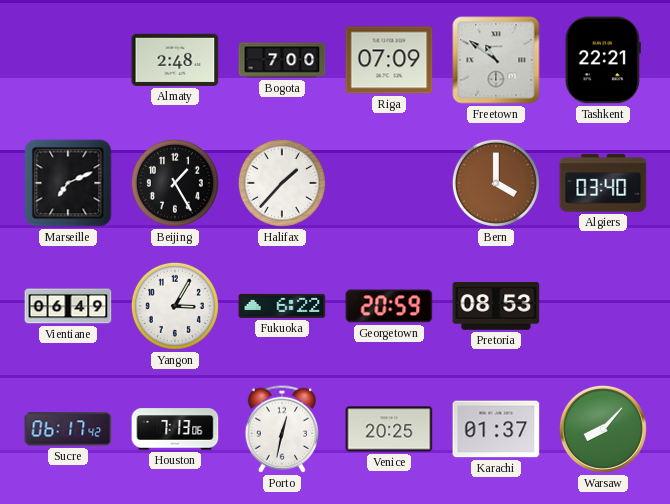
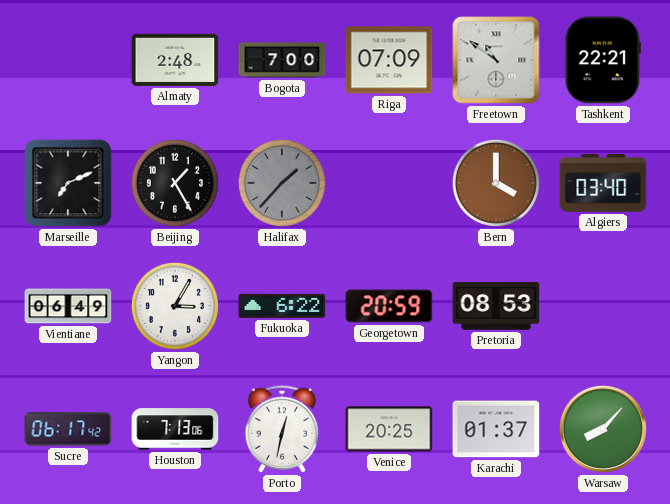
Halifax dial: white -> grey (282, 183)
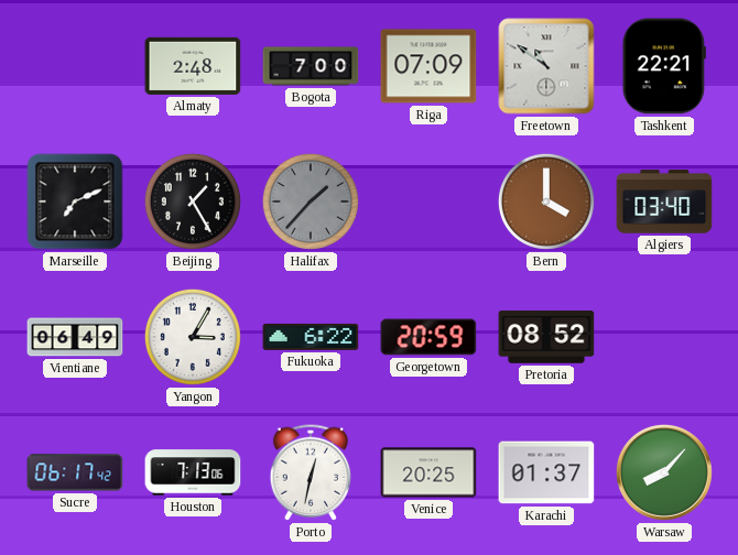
Pretoria: 08:53 -> 08:52 (546, 337)
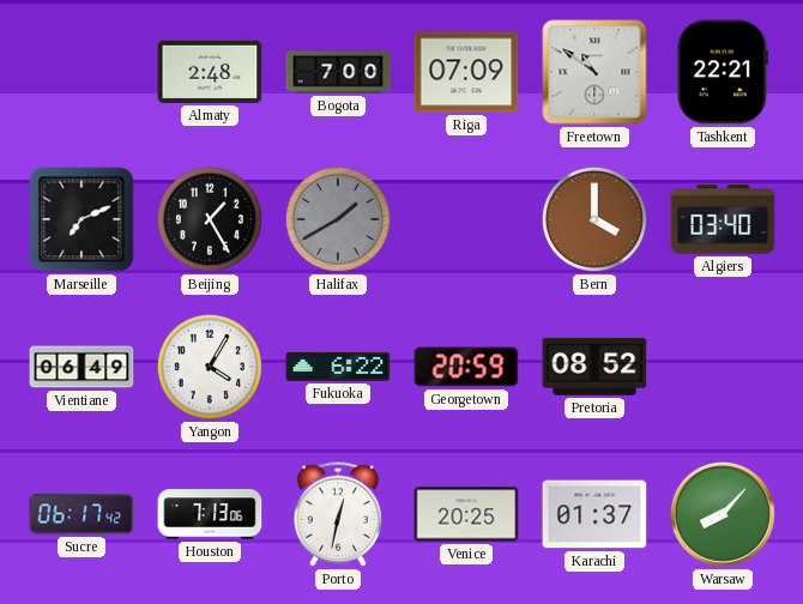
Halifax: 1:37 -> 1:40 (338, 219)
Yangon: 3:05 -> 4:05 (210, 367)
